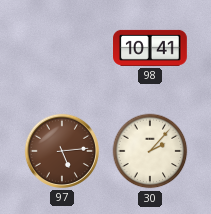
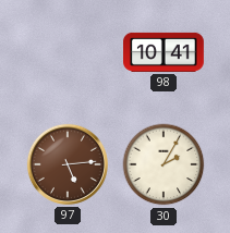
30: 2:07 -> 2:05 (164, 164)
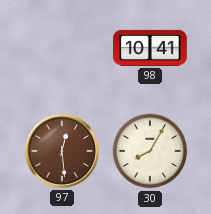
97: 5:14 -> 12:29 (62, 151)
30: 2:05 -> 8:05 (150, 151)
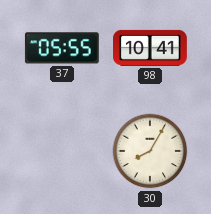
37: none -> 05:55 (62, 48)
97: 12:29 -> none (62, 151)
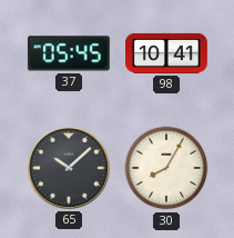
37: 05:55 -> 05:45 (69, 53)
65: none -> 10:08 (69, 168)
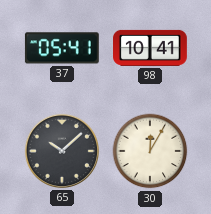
37: 05:45 -> 05:41 (62, 48)
30: 8:05 -> 12:05 (150, 151)
